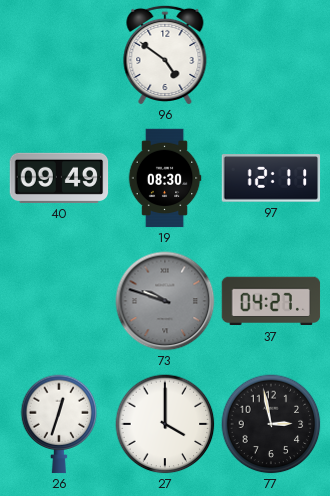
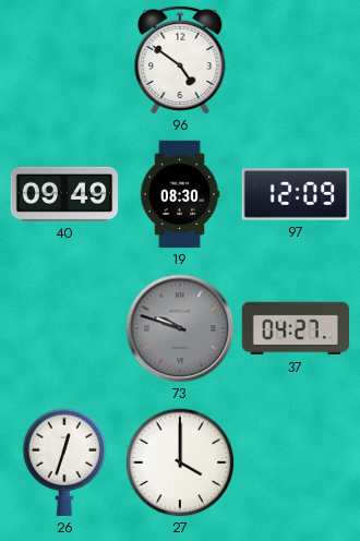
97: 12:11 -> 12:09 (296, 194)
77: 2:58 -> none (271, 424)
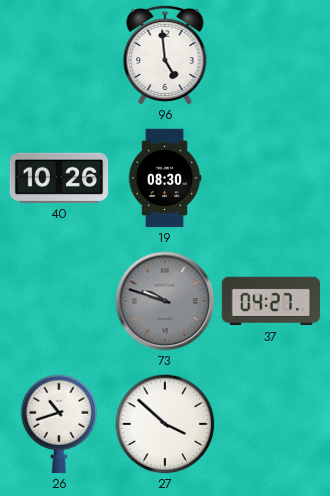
96: 4:51 -> 4:59 (165, 54)
40: 09:49 -> 10:26 (59, 178)
97: 12:09 -> none (296, 194)
26: 12:33 -> 10:42 (59, 424)
27: 4:00 -> 3:52 (165, 424)
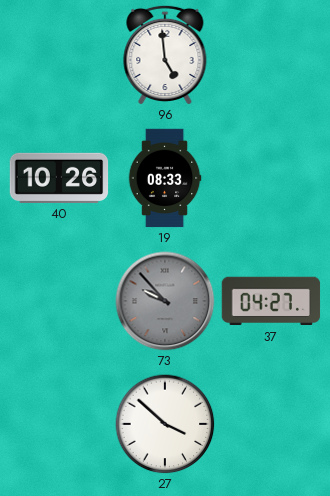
19: 08:30 -> 08:33 (165, 178)
73: 9:48 -> 9:53 (165, 301)
26: 10:42 -> none (59, 424)
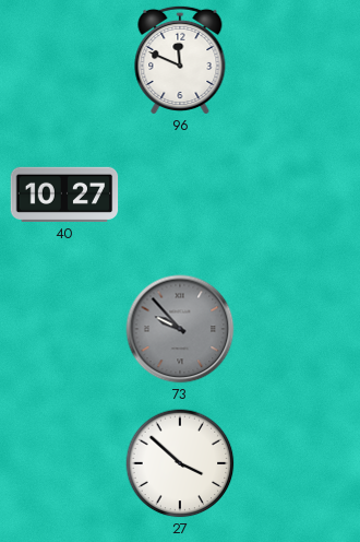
96: 4:59 -> 11:49 (180, 59)
40: 10:26 -> 10:27 (64, 195)
19: 08:33 -> none (165, 178)
37: 04:27 -> none (271, 301)
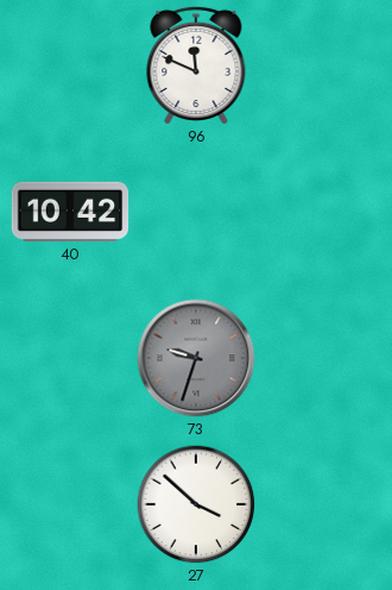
40: 10:27 -> 10:42 (70, 212)
73: 9:53 -> 9:33 (196, 358)
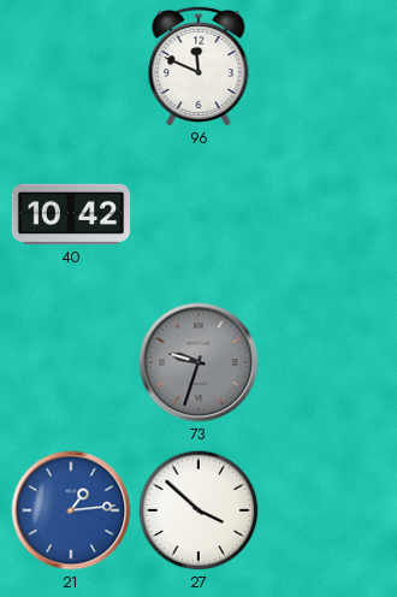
21: none -> 1:14 (71, 510)
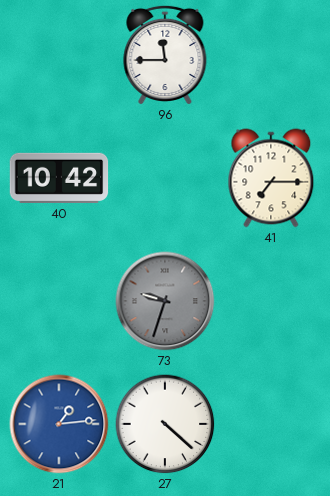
96: 11:49 -> 11:45 (165, 54)
41: none -> 7:15 (271, 178)
27: 3:52 -> 4:22 (165, 424)
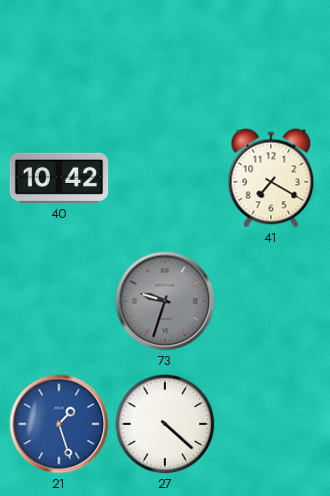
96: 11:45 -> none (165, 54)
41: 7:15 -> 7:20 (271, 178)
21: 1:14 -> 1:27 (59, 424)
